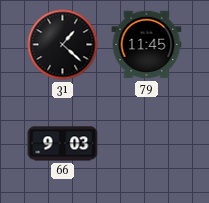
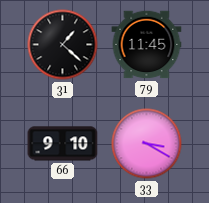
66: 9:03 -> 9:10 (63, 144)
33: none -> 3:20 (147, 144)
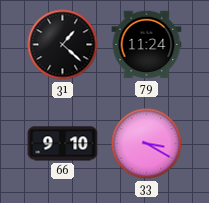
79: 11:45 -> 11:24 (147, 45)
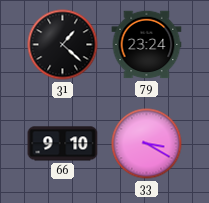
79: 11:24 -> 23:24 (147, 45)
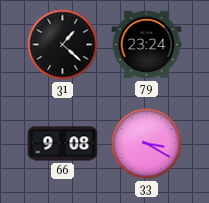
66: 9:10 -> 9:08 (63, 144)
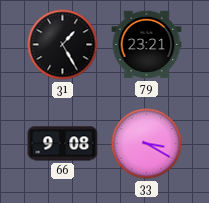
31: 1:22 -> 1:25 (63, 45)
79: 23:24 -> 23:21 (147, 45)
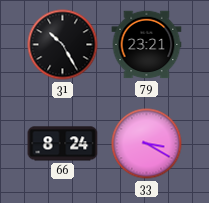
31: 1:25 -> 10:25 (63, 45)
66: 9:08 -> 8:24 (63, 144)
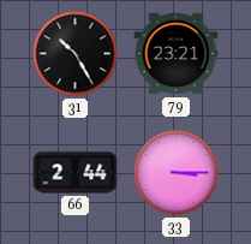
66: 8:24 -> 2:44 (76, 173)
33: 3:20 -> 3:15 (177, 173)
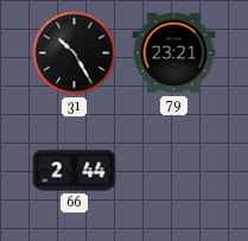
33: 3:15 -> none (177, 173)
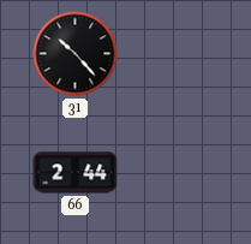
31: 10:25 -> 10:23 (76, 54)
79: 23:21 -> none (174, 53)
